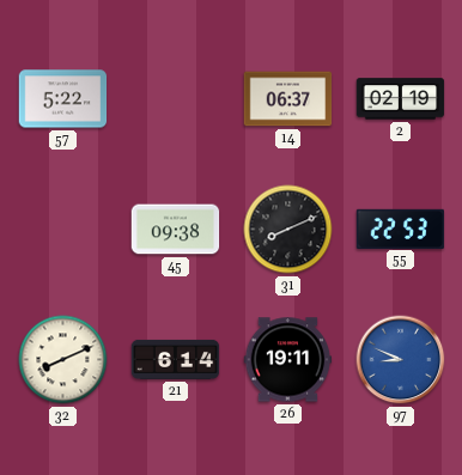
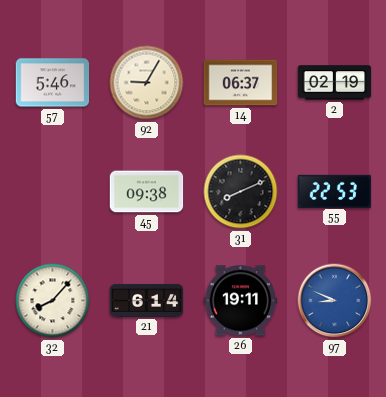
57: 5:22 -> 5:46 (53, 83)
92: none -> 9:05 (147, 83)
32: 8:11 -> 8:07 (53, 301)
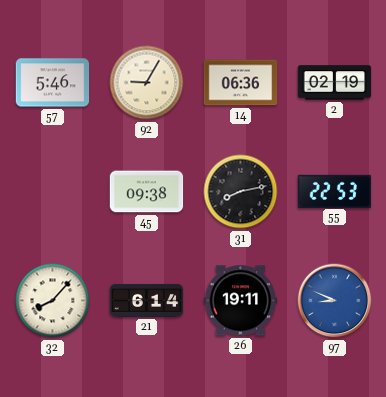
14: 06:37 -> 06:36 (241, 83)
31: 8:11 -> 8:13 (241, 192)
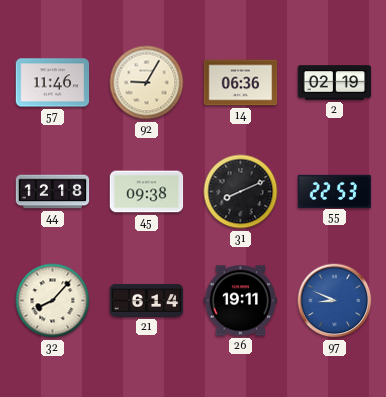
57: 5:46 -> 11:46 (53, 83)
44: none -> 12:18 (53, 192)
31: 8:13 -> 8:11 (241, 192)
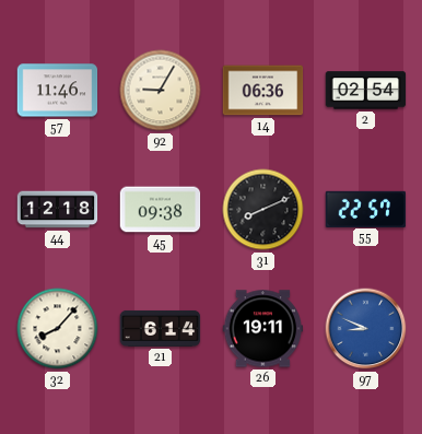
2: 02:19 -> 02:54 (366, 91)
55: 22:53 -> 22:57 (366, 209)
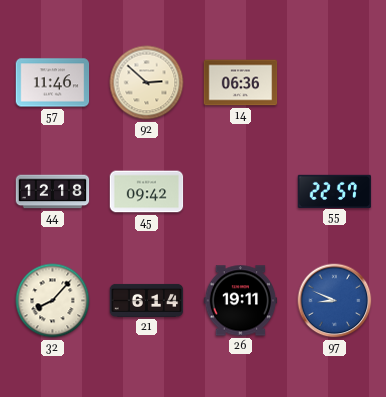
92: 9:05 -> 2:52 (147, 83)
2: 02:54 -> none (366, 91)
45: 09:38 -> 09:42 (147, 192)
31: 8:11 -> none (263, 210)
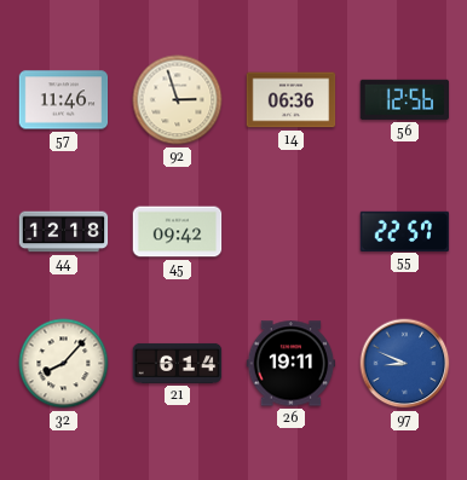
92: 2:52 -> 2:57 (178, 100)
56: none -> 12:56 (405, 99)
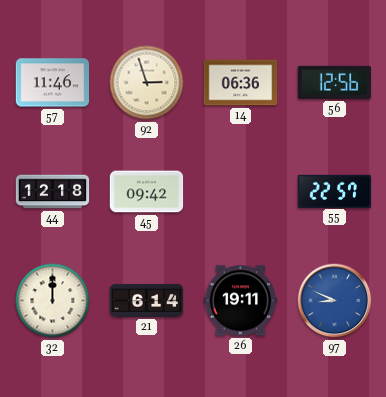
32: 8:07 -> 12:00 (53, 301)
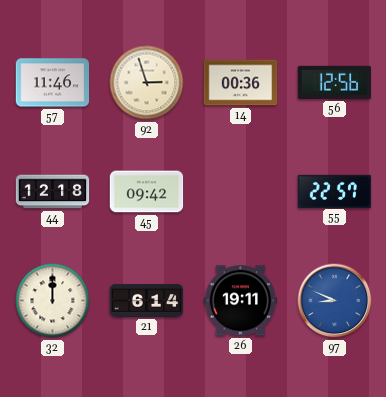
14: 06:36 -> 00:36 (241, 83)
